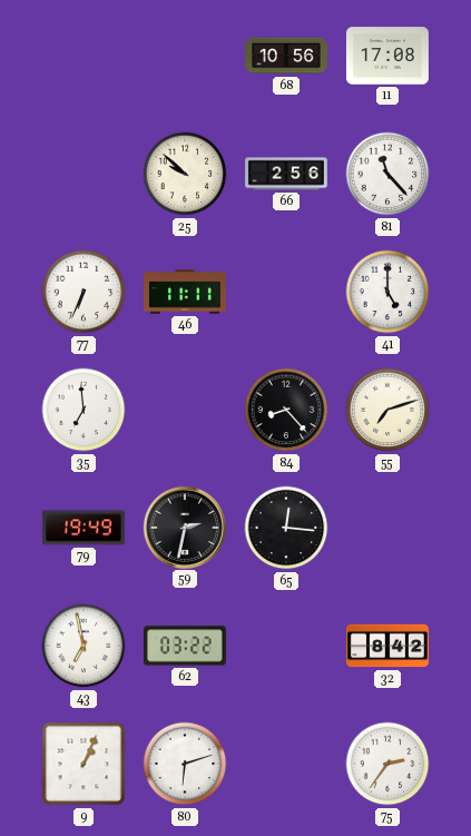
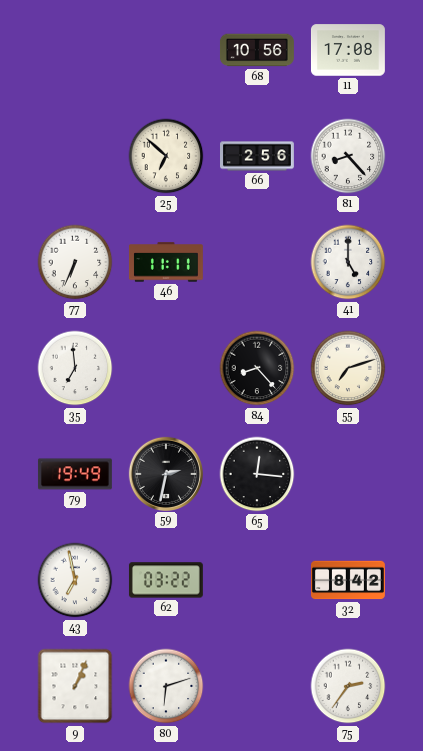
25: 9:52 -> 6:52 (166, 156)
81: 11:23 -> 8:23 (348, 156)
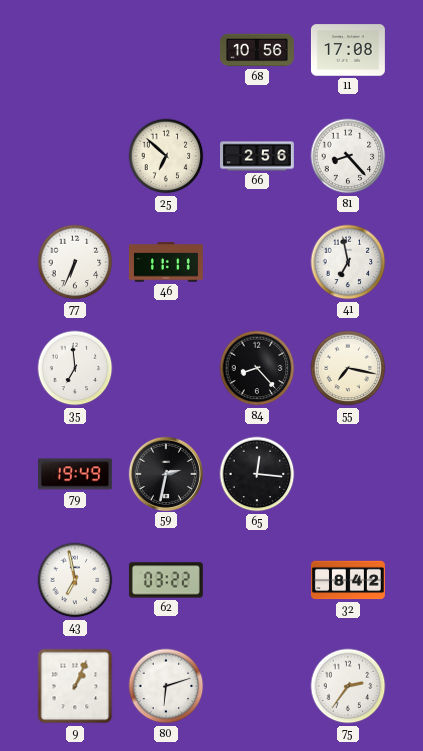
41: 5:00 -> 6:58 (348, 262)
55: 7:12 -> 7:17 (348, 368)
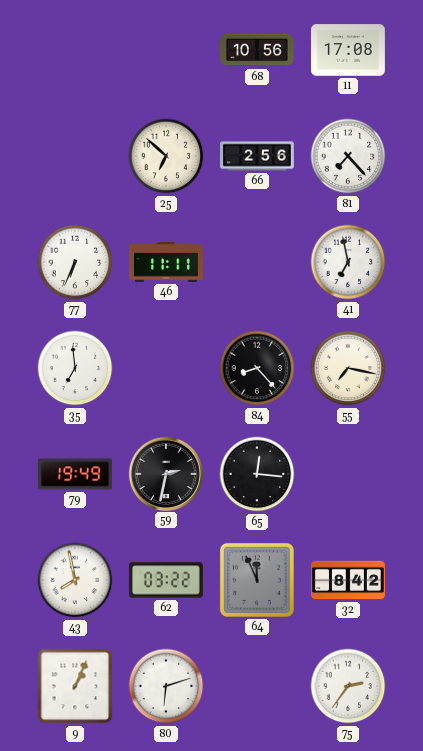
81: 8:23 -> 7:23 (348, 156)
43: 6:58 -> 7:58 (75, 580)
64: none -> 11:56 (257, 580)
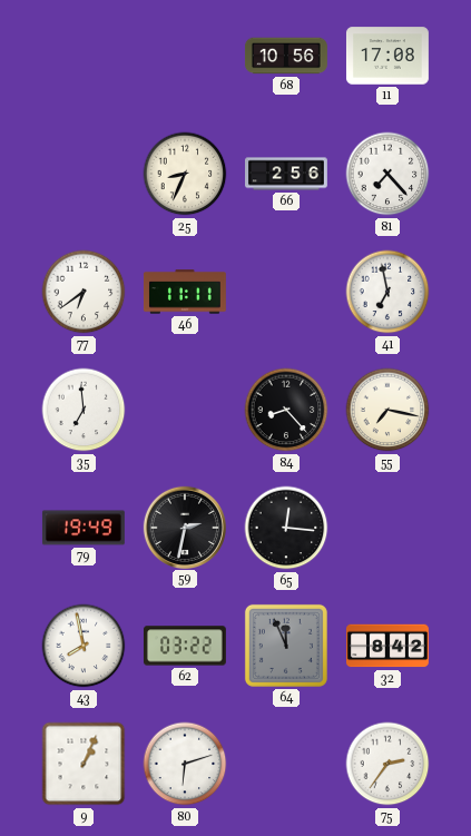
25: 6:52 -> 8:34 (185, 174)
77: 6:34 -> 6:39 (84, 292)
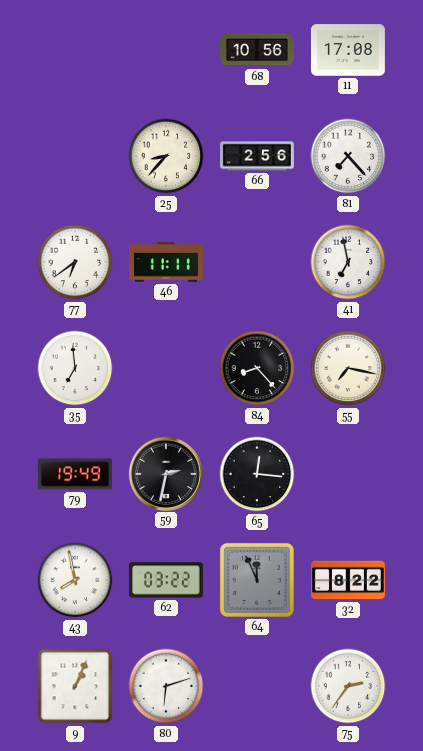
25: 8:34 -> 8:37 (166, 156)
32: 8:42 -> 8:22 (349, 580)
